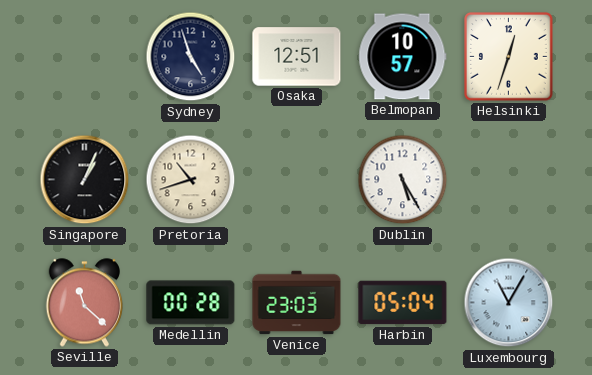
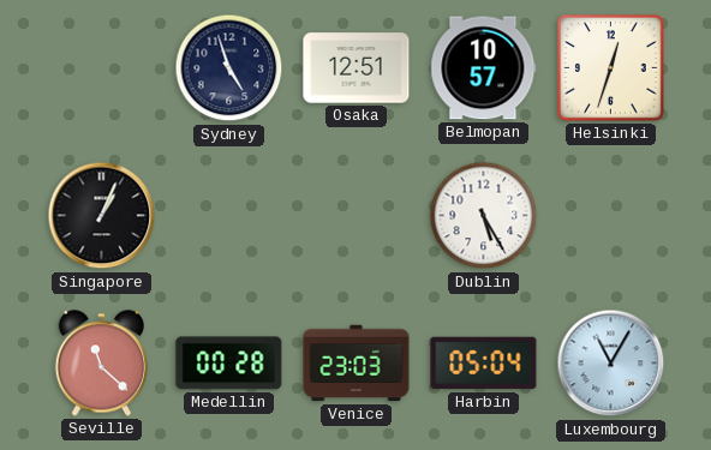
Pretoria: 10:42 -> none (191, 180)
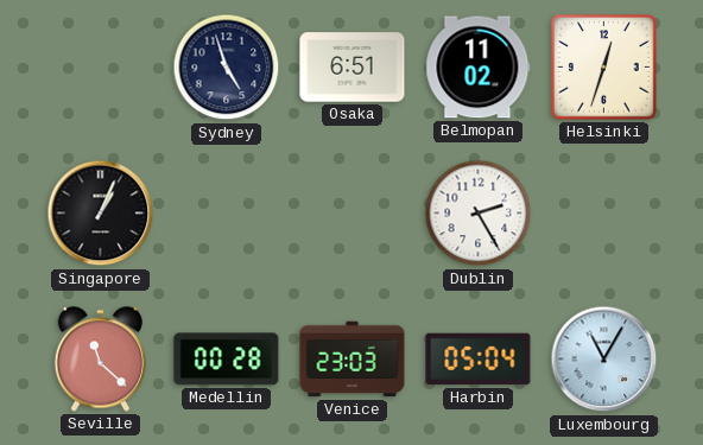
Osaka: 12:51 -> 6:51 (353, 68)
Belmopan: 10:57 -> 11:02 (479, 68)
Dublin: 5:25 -> 2:25 (479, 214)
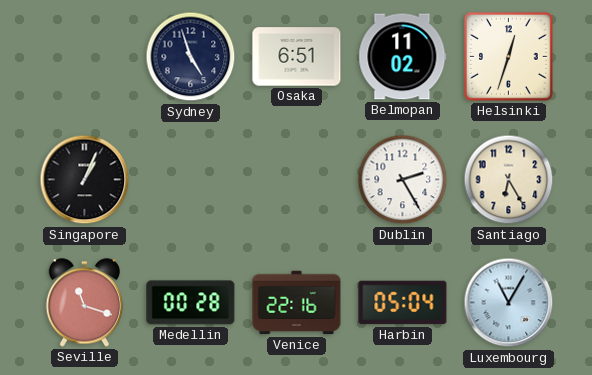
Santiago: none -> 6:25 (509, 180)
Seville: 11:22 -> 11:18 (84, 303)
Venice: 23:03 -> 22:16 (297, 303)
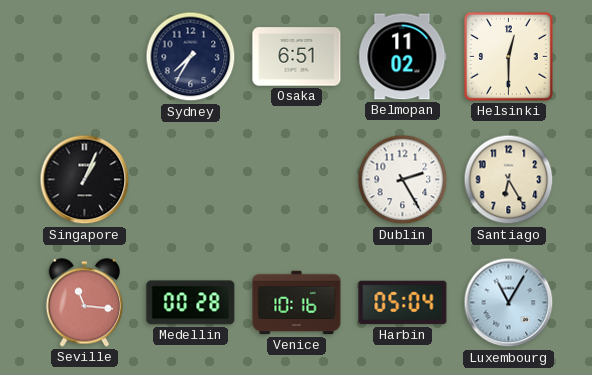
Sydney: 4:57 -> 7:35 (191, 57)
Helsinki: 12:33 -> 12:30 (509, 57)
Seville: 11:18 -> 11:16 (84, 303)
Venice: 22:16 -> 10:16 (297, 303)
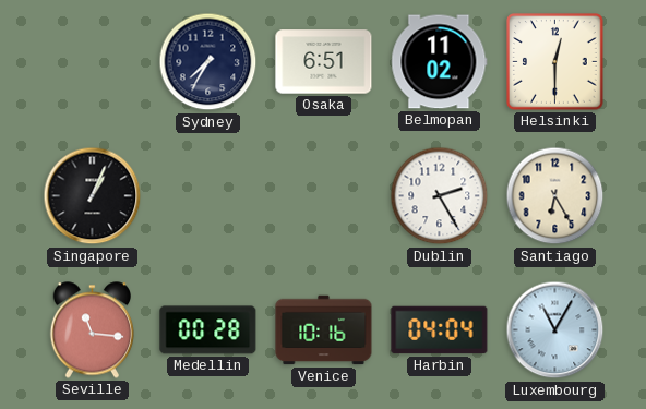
Harbin: 05:04 -> 04:04 (440, 330)
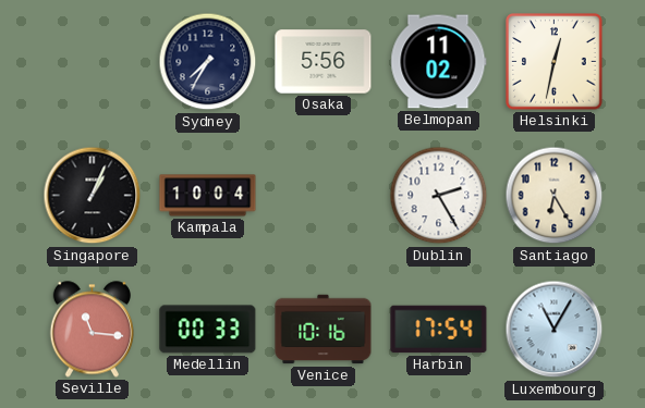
Osaka: 6:51 -> 5:56 (324, 62)
Helsinki: 12:30 -> 12:32 (555, 62)
Kampala: none -> 10:04 (208, 196)
Medellin: 00:28 -> 00:33 (208, 330)
Harbin: 04:04 -> 17:54 (439, 330)
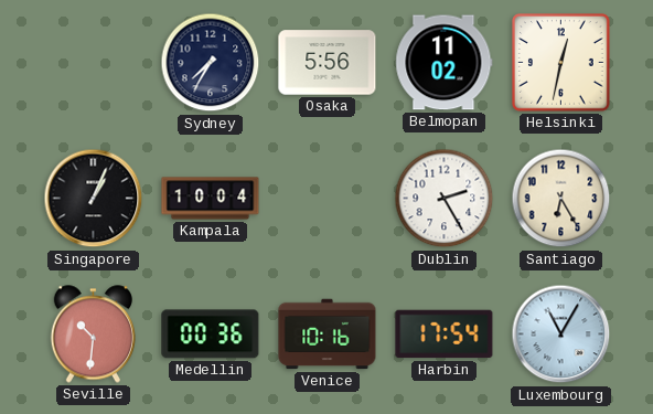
Seville: 11:16 -> 10:31 (93, 335)
Medellin: 00:33 -> 00:36 (211, 335)
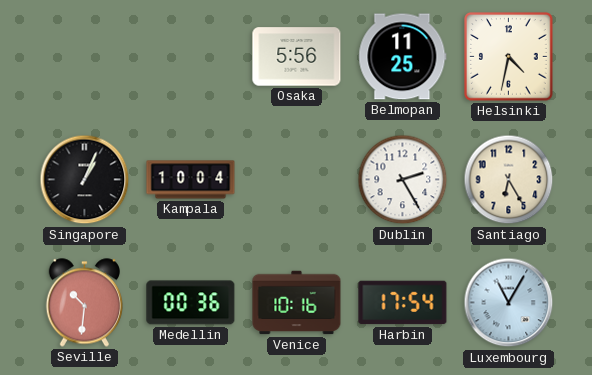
Sydney: 7:35 -> none (211, 63)
Belmopan: 11:02 -> 11:25 (403, 57)
Helsinki: 12:32 -> 4:32 (509, 57)
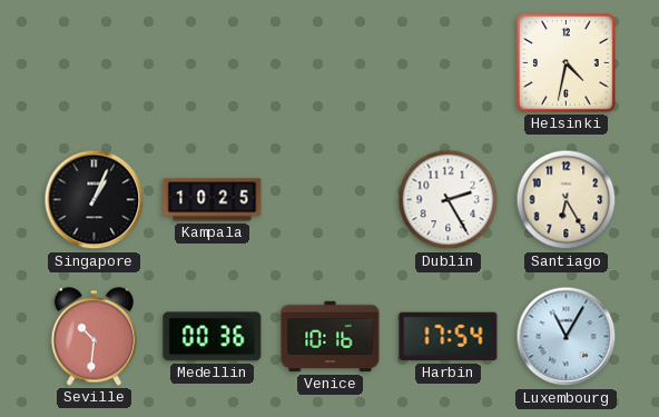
Osaka: 5:56 -> none (297, 57)
Belmopan: 11:25 -> none (403, 57)
Kampala: 10:04 -> 10:25 (213, 200)
